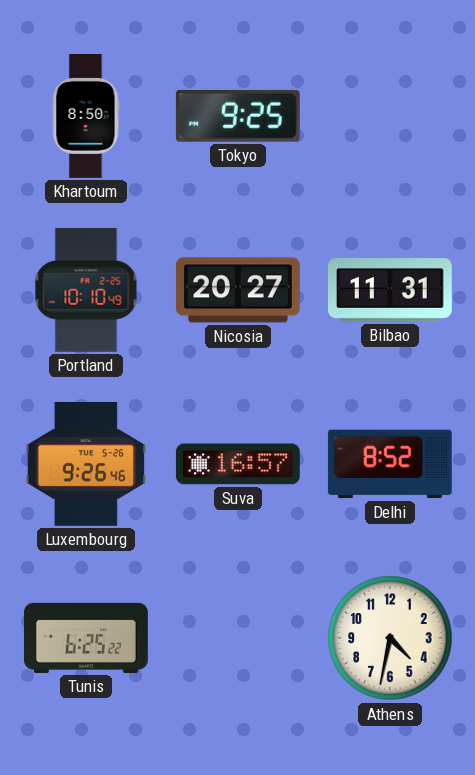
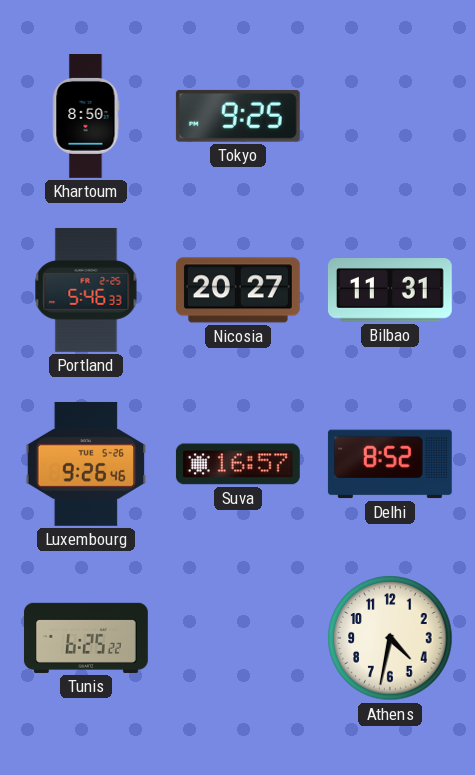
Portland: 10:10 -> 5:46 (86, 290)
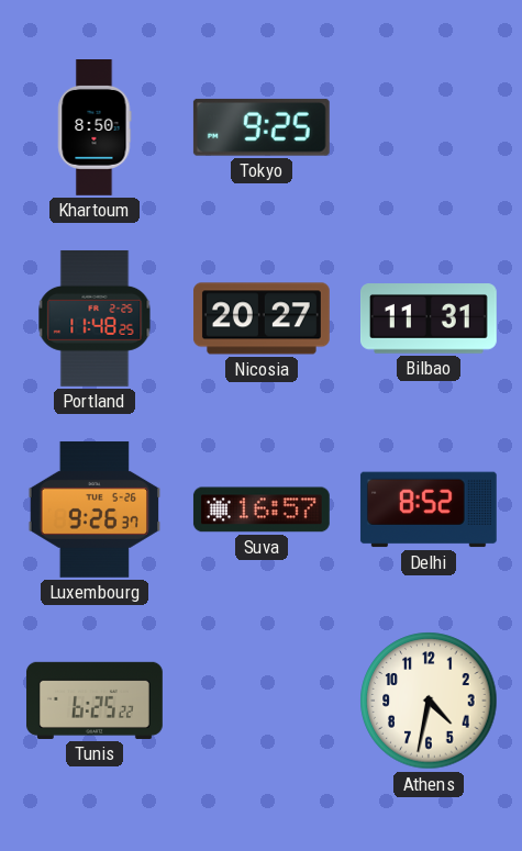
Portland: 5:46 -> 11:48 (95, 318)
Luxembourg: 9:26:46 -> 9:26:37 (95, 510)
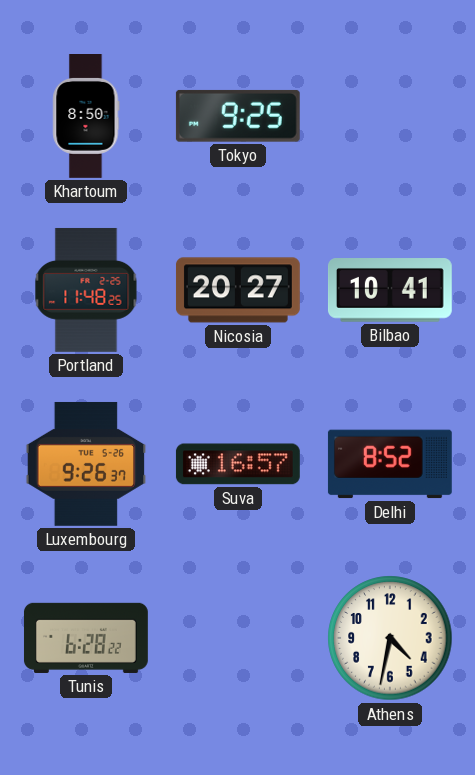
Bilbao: 11:31 -> 10:41 (390, 290)
Tunis: 6:25 -> 6:28 (86, 638)
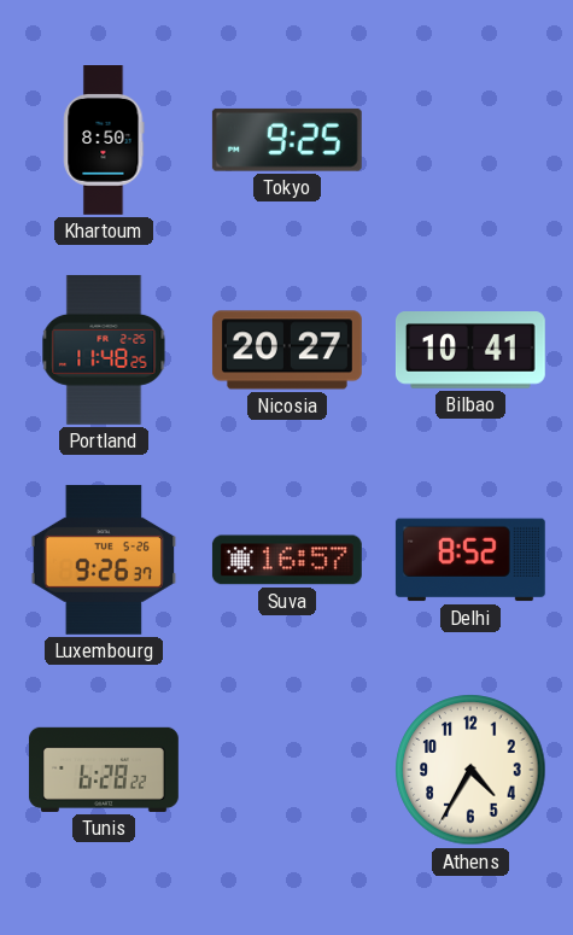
Athens: 4:32 -> 4:35 (470, 770)
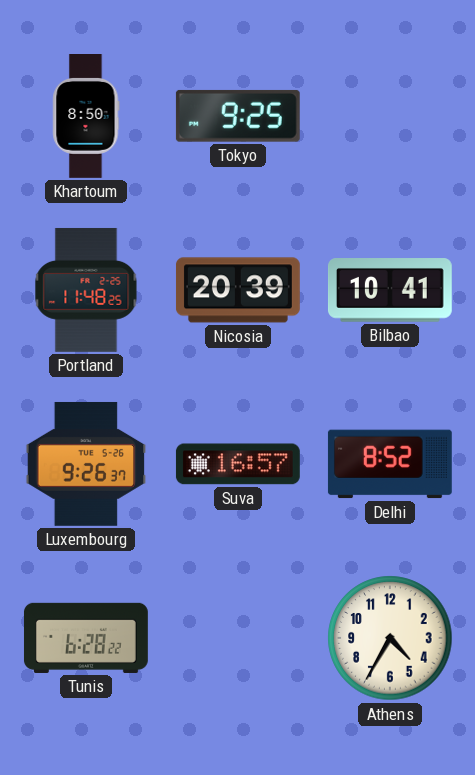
Nicosia: 20:27 -> 20:39 (238, 290)
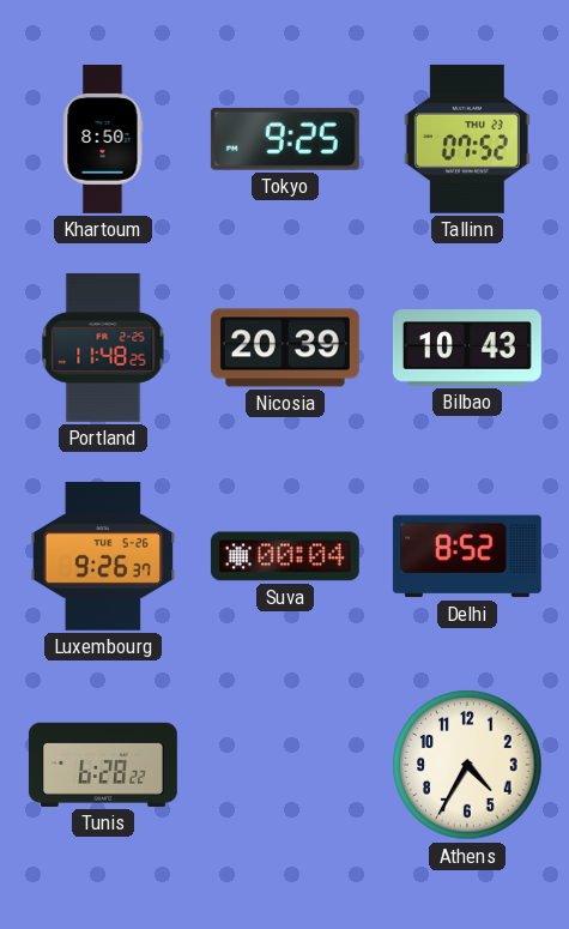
Tallinn: none -> 07:52 (467, 139)
Bilbao: 10:41 -> 10:43 (467, 348)
Suva: 16:57 -> 00:04 (285, 556)
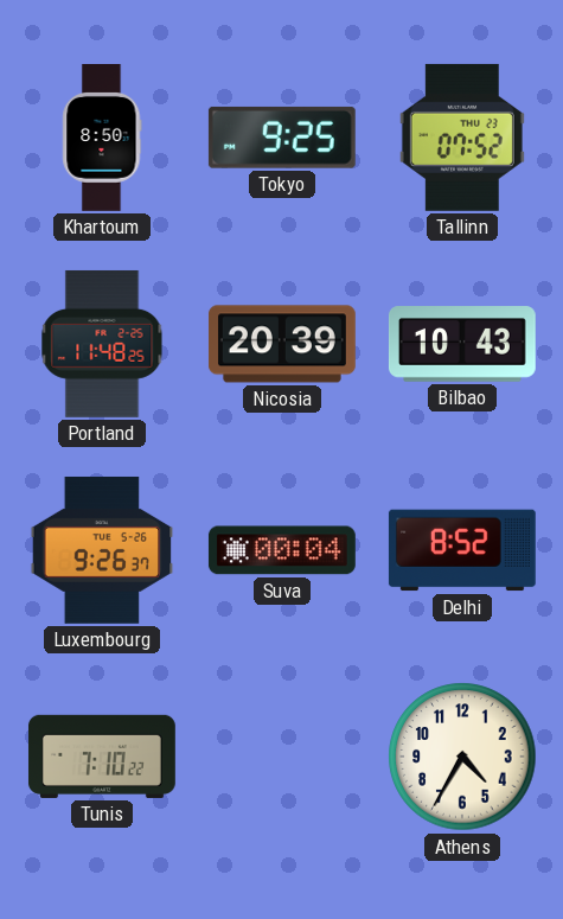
Tunis: 6:28 -> 7:10 (102, 757)
